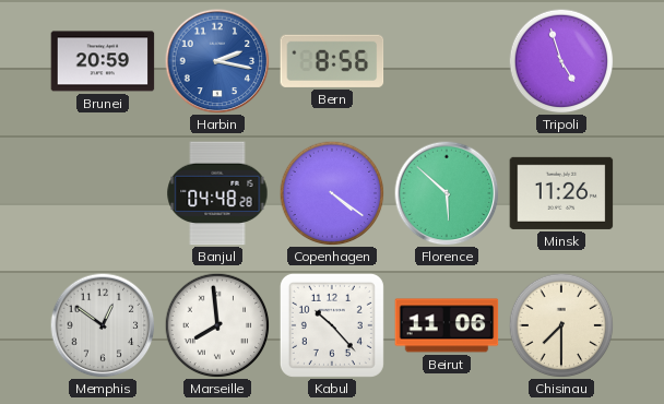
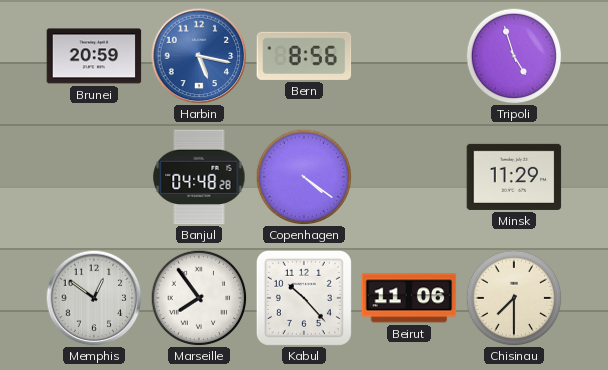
Harbin: 2:17 -> 5:17 (199, 56)
Florence: 5:52 -> none (447, 193)
Minsk: 11:26 -> 11:29 (514, 177)
Marseille: 7:59 -> 7:54 (199, 298)
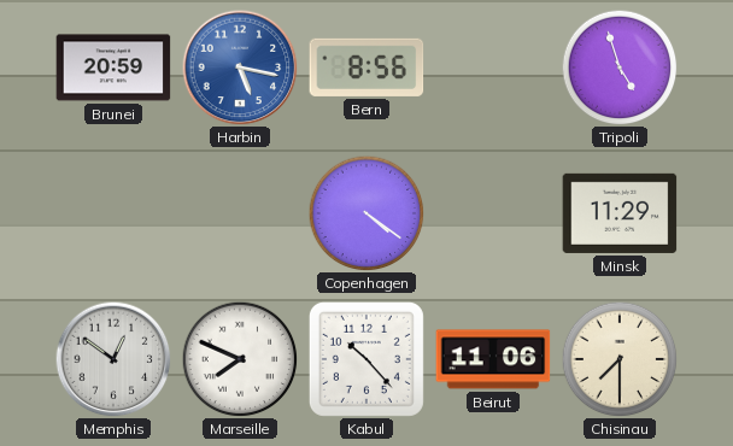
Banjul: 04:48 -> none (199, 177)
Marseille: 7:54 -> 7:49 (240, 359)
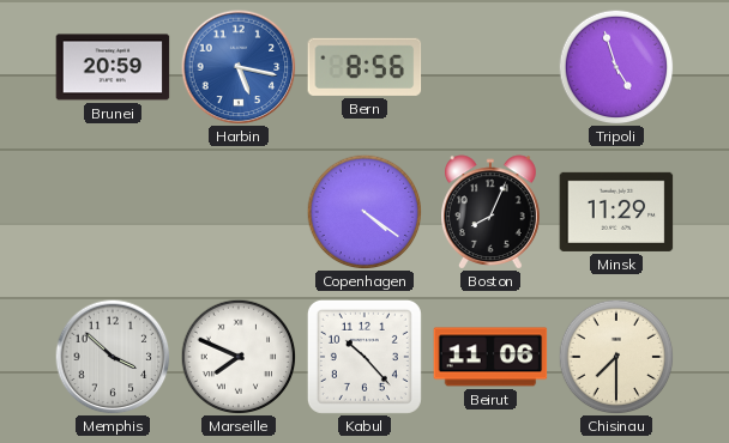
Boston: none -> 8:04 (492, 212)
Memphis: 12:51 -> 3:52 (113, 357)
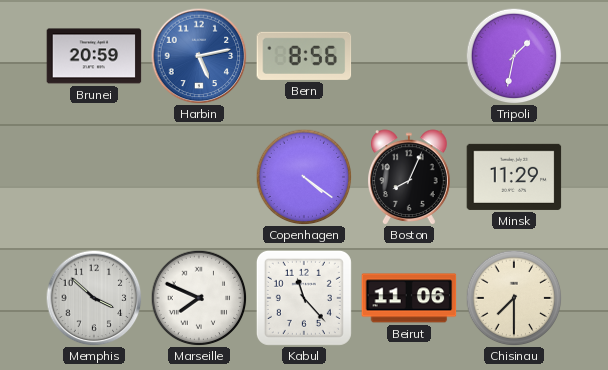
Harbin: 5:17 -> 5:13 (199, 56)
Tripoli: 4:57 -> 1:32 (514, 56)
Kabul: 10:23 -> 11:23 (304, 298)
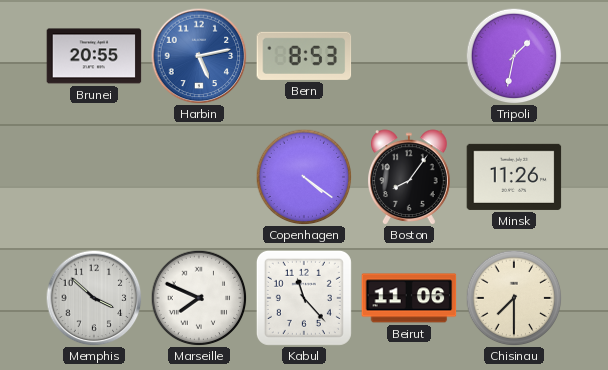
Brunei: 20:59 -> 20:55 (94, 56)
Bern: 8:56 -> 8:53 (304, 56)
Boston: 8:04 -> 8:06 (410, 177)
Minsk: 11:29 -> 11:26 (514, 177)
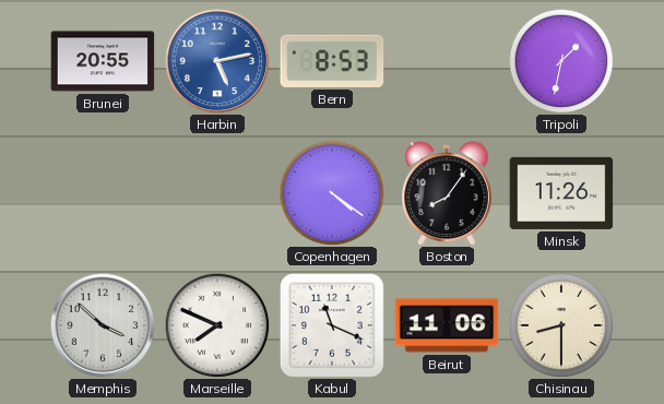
Kabul: 11:23 -> 11:19 (332, 325)
Chisinau: 7:30 -> 8:30 (561, 325)
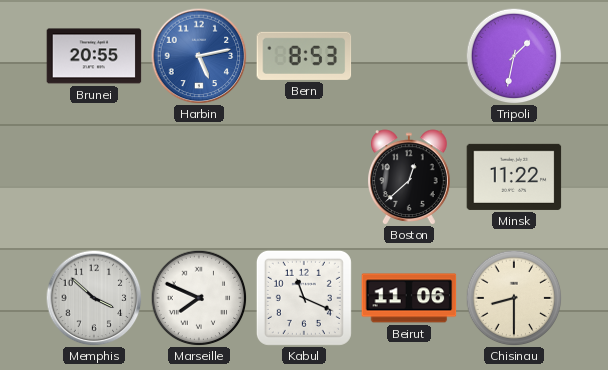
Copenhagen: 4:21 -> none (332, 193)
Boston: 8:06 -> 12:38 (410, 177)
Minsk: 11:26 -> 11:22 (514, 177)
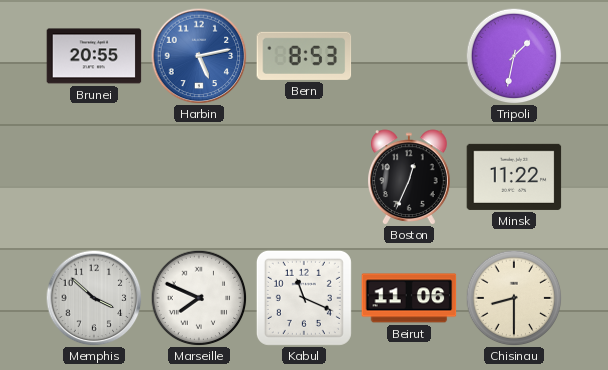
Boston: 12:38 -> 12:34 (410, 177)
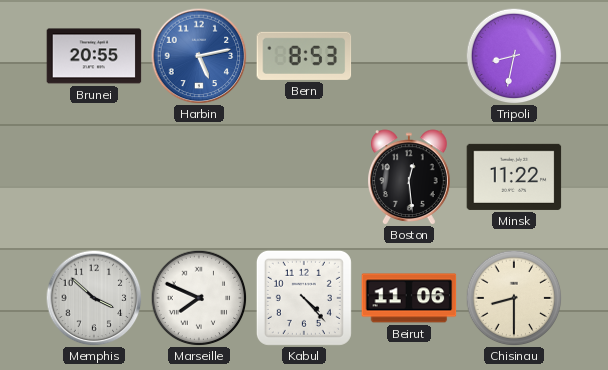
Tripoli: 1:32 -> 8:32 (514, 56)
Boston: 12:34 -> 12:29 (410, 177)
Kabul: 11:19 -> 4:23 (304, 298)
